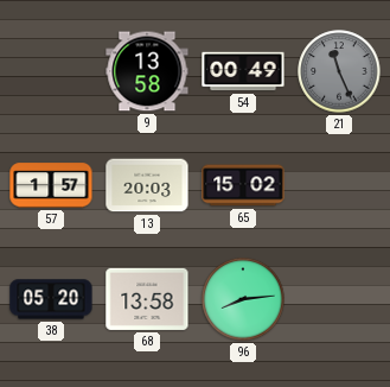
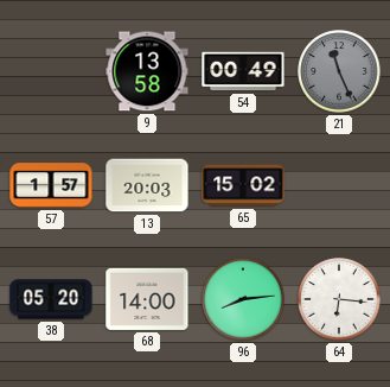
68: 13:58 -> 14:00 (147, 299)
64: none -> 6:16 (339, 299)
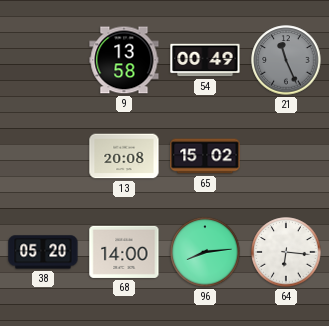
57: 1:57 -> none (51, 185)
13: 20:03 -> 20:08 (124, 156)
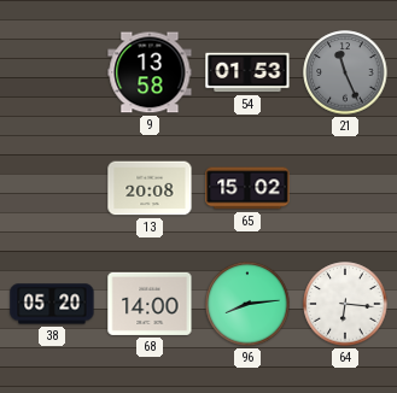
54: 00:49 -> 01:53 (247, 72)
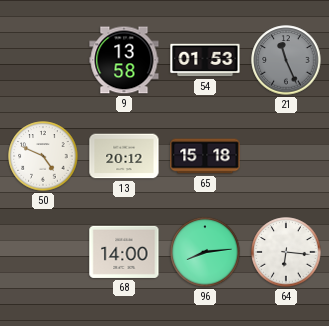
50: none -> 4:49 (43, 156)
13: 20:08 -> 20:12 (124, 156)
65: 15:02 -> 15:18 (205, 156)
38: 05:20 -> none (52, 304)
